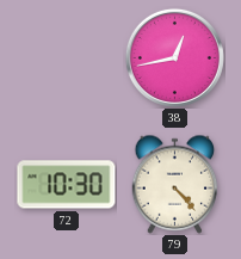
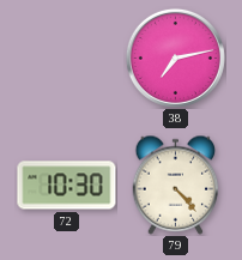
38: 12:43 -> 7:13 (175, 58)
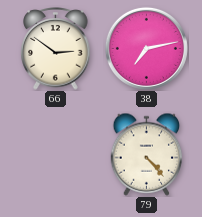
66: none -> 2:51 (56, 49)
72: 10:30 -> none (67, 186)
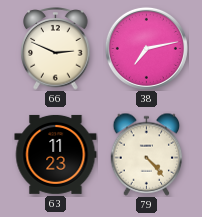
66: 2:51 -> 2:49 (56, 49)
63: none -> 11:23 (56, 154)
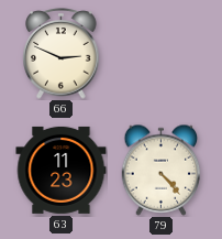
38: 7:13 -> none (146, 48)
